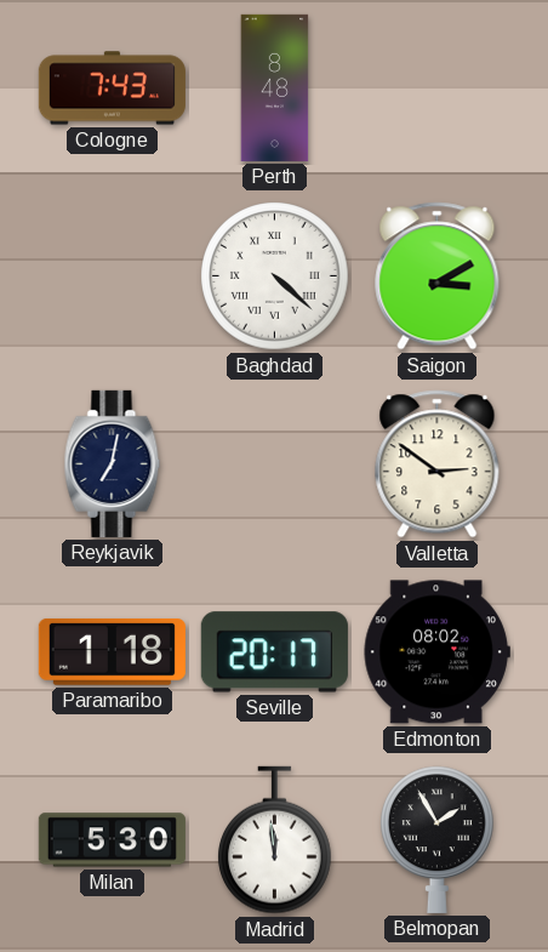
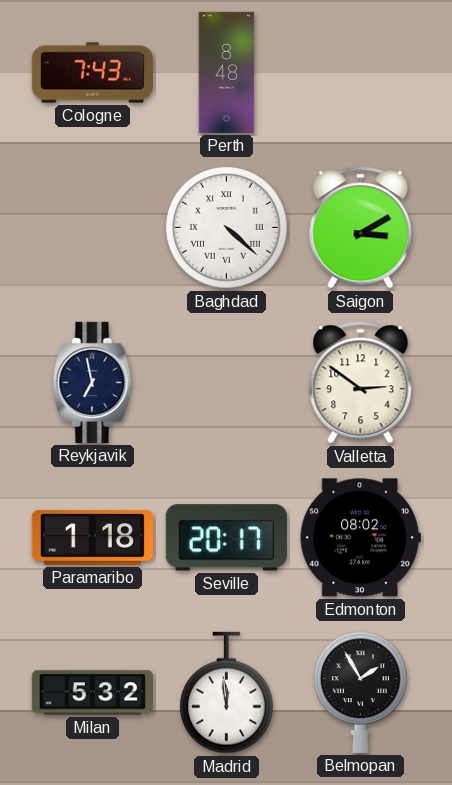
Reykjavik: 7:02 -> 6:58 (93, 382)
Milan: 5:30 -> 5:32 (92, 693)
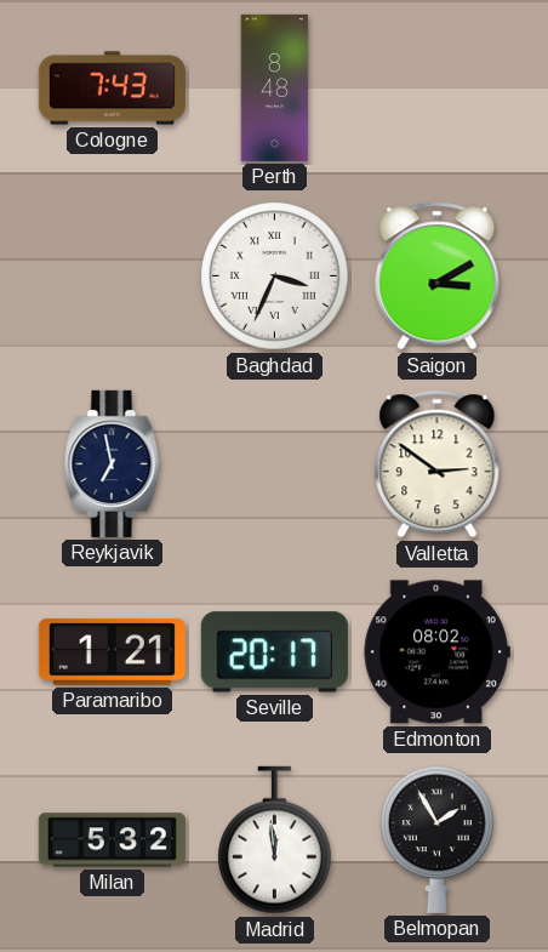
Baghdad: 4:22 -> 3:34 (275, 277)
Paramaribo: 1:18 -> 1:21 (112, 651)
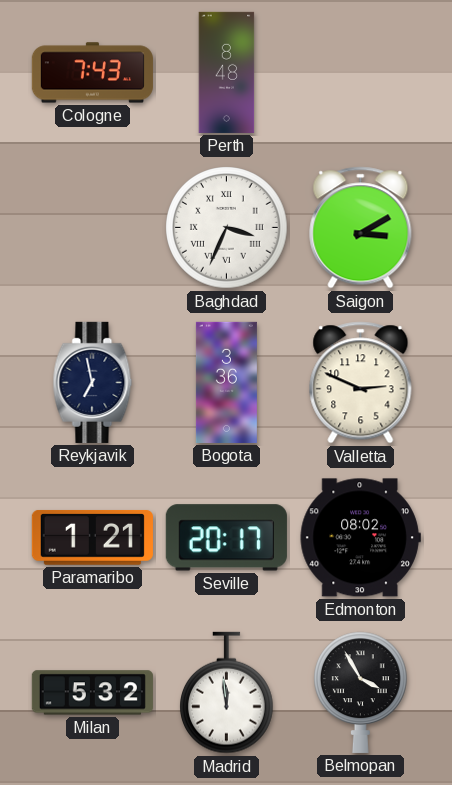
Bogota: none -> 3:36 (226, 382)
Valletta: 2:51 -> 2:49 (361, 383)
Belmopan: 1:55 -> 3:55 (361, 692)
